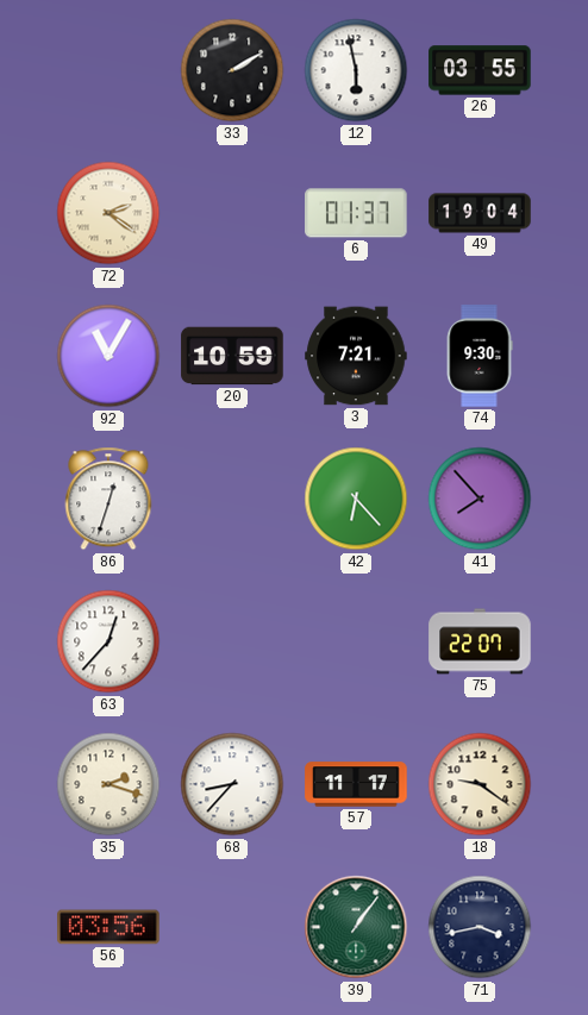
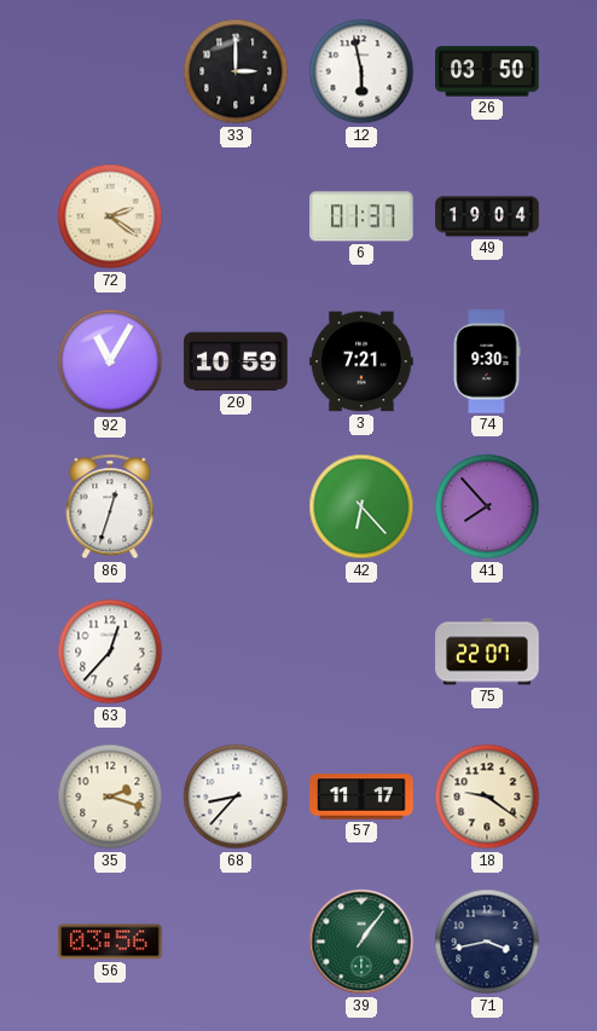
33: 2:10 -> 3:00 (236, 71)
26: 03:55 -> 03:50 (487, 71)
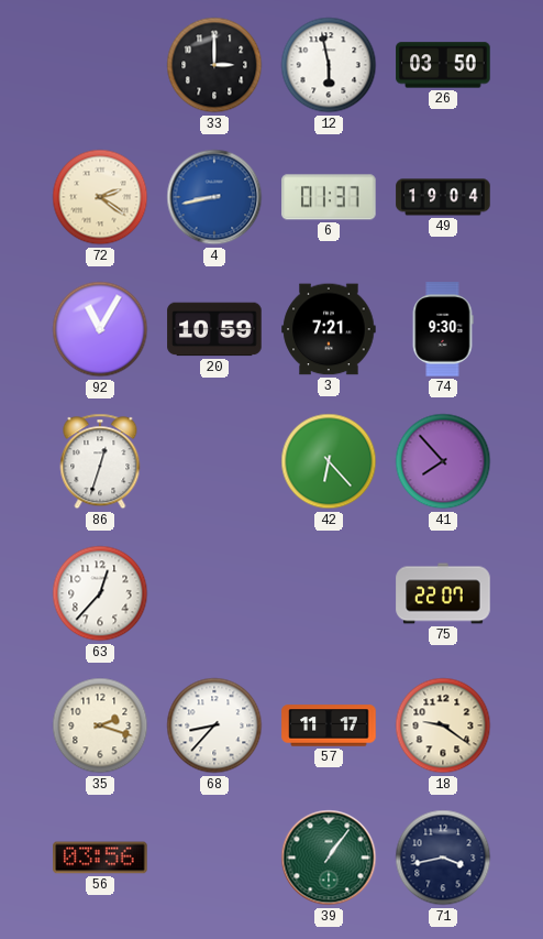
4: none -> 8:43 (214, 197)
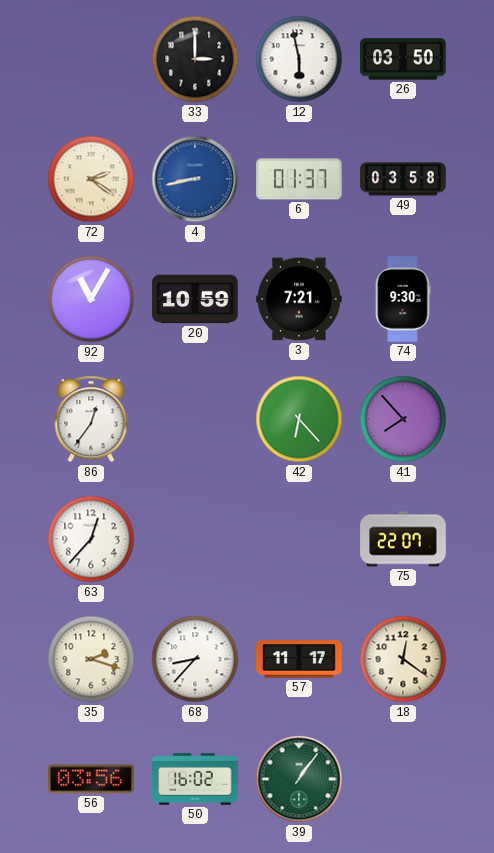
49: 19:04 -> 03:58 (403, 179)
86: 12:33 -> 12:36 (91, 419)
18: 9:21 -> 12:21 (403, 659)
50: none -> 16:02 (195, 779)
71: 3:43 -> none (443, 858)
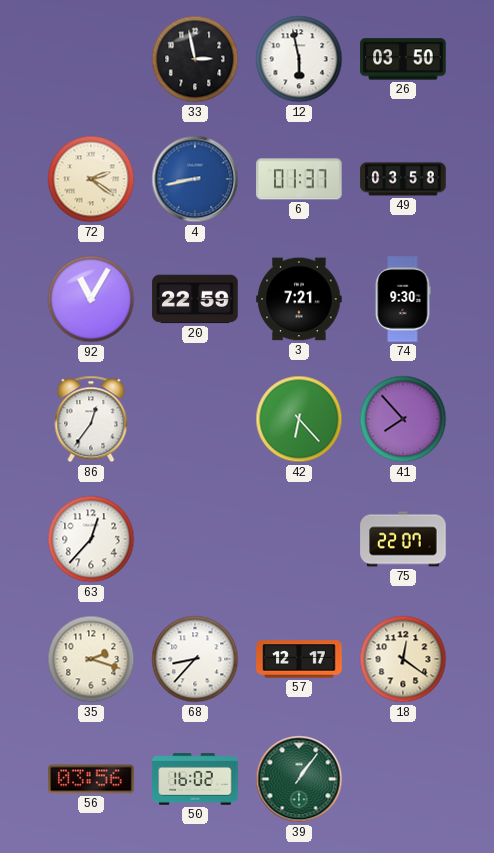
33: 3:00 -> 2:58 (195, 59)
20: 10:59 -> 22:59 (195, 299)
57: 11:17 -> 12:17 (299, 659)
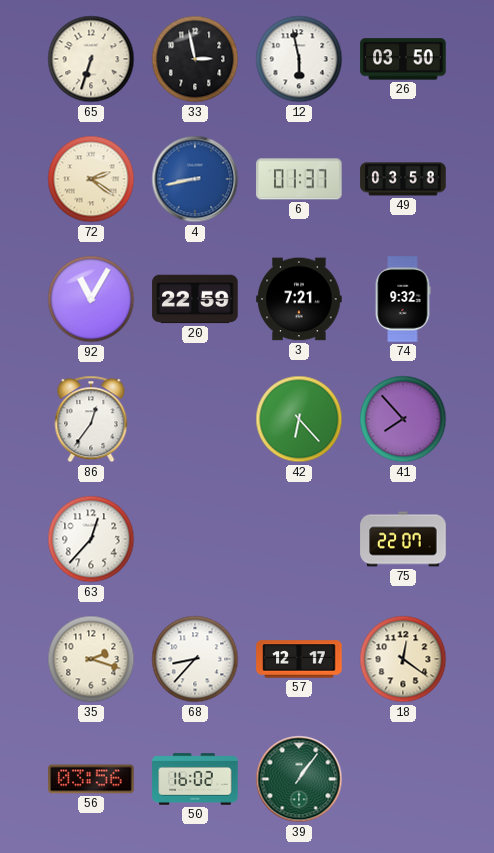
65: none -> 6:33 (91, 59)
74: 9:30 -> 9:32 (403, 299)
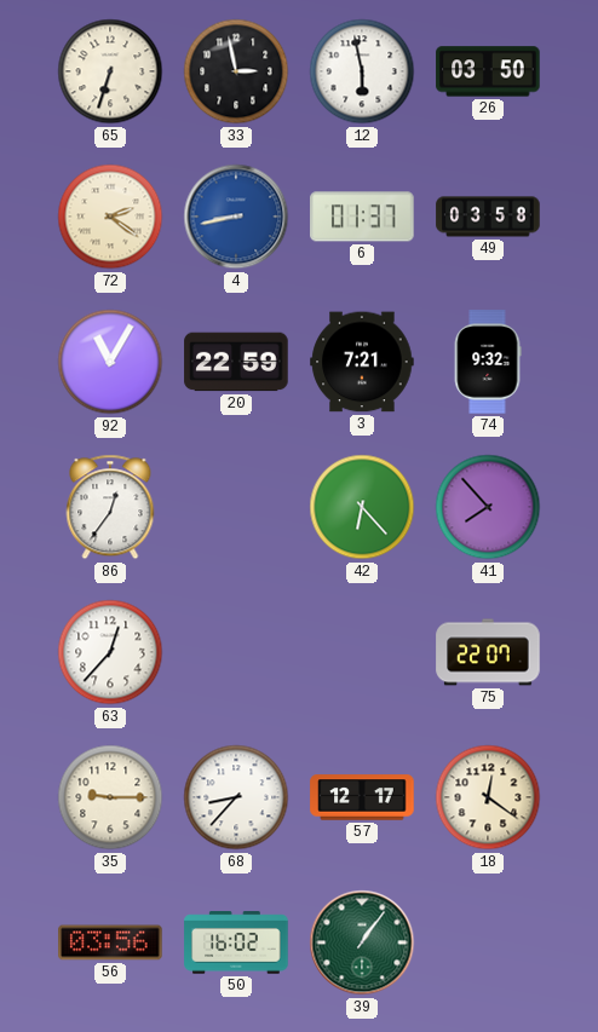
35: 2:18 -> 9:15 (110, 797)
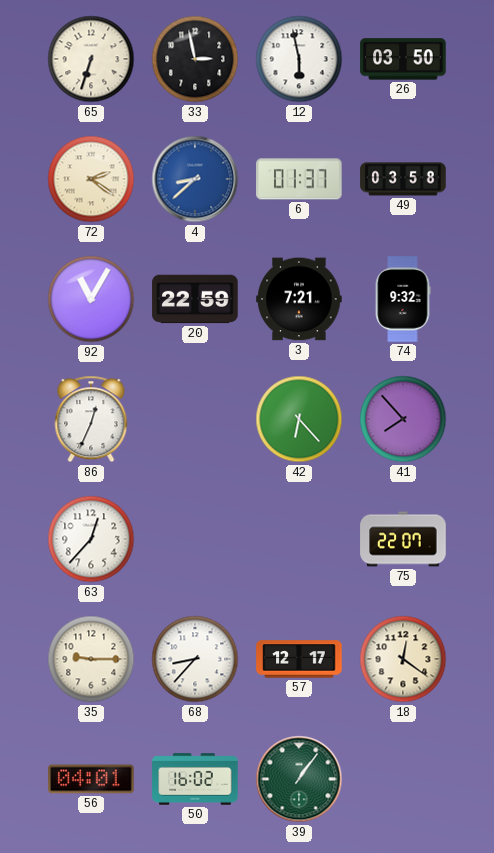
4: 8:43 -> 8:38 (195, 179)
86: 12:36 -> 12:34 (91, 419)
56: 03:56 -> 04:01 (91, 779)
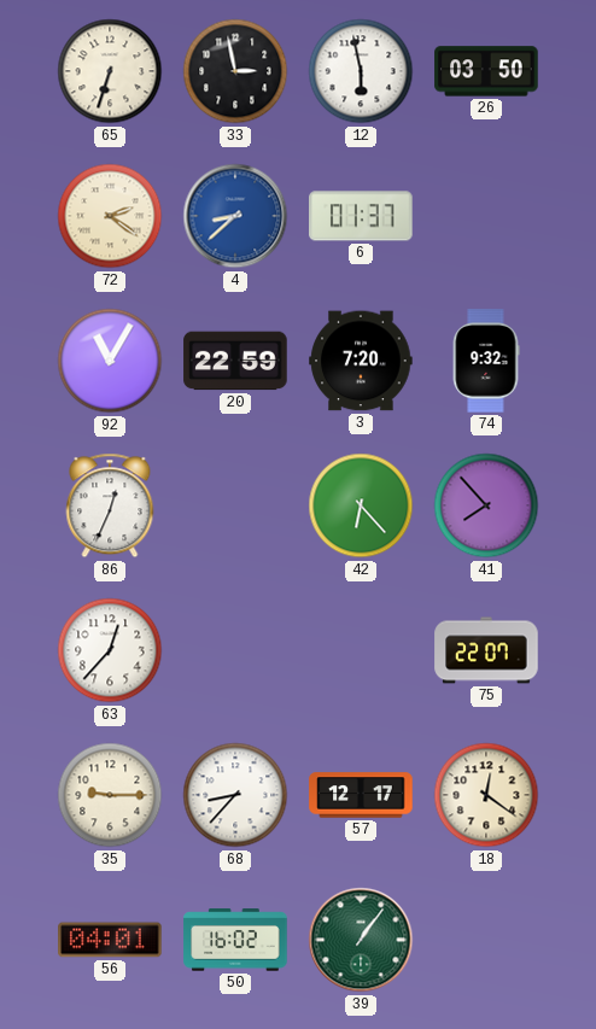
49: 03:58 -> none (403, 179)
3: 7:21 -> 7:20 (361, 361)
